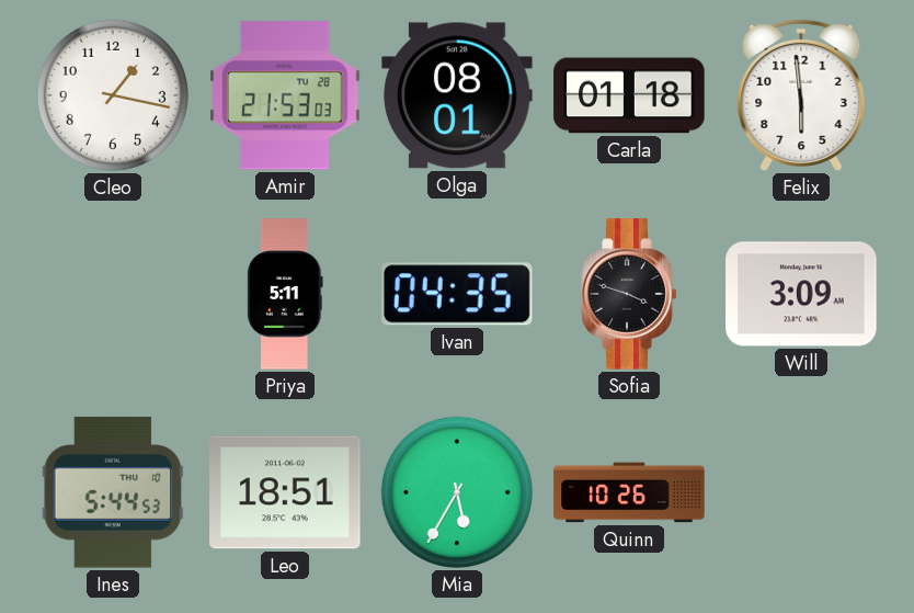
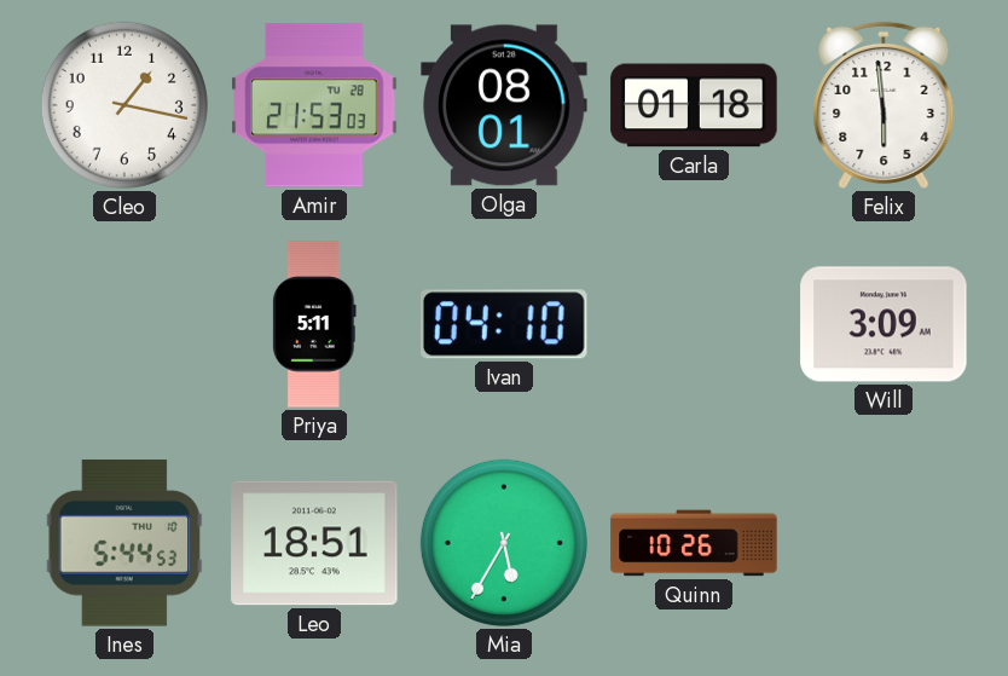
Ivan: 04:35 -> 04:10 (505, 324)
Sofia: 3:48 -> none (629, 294)
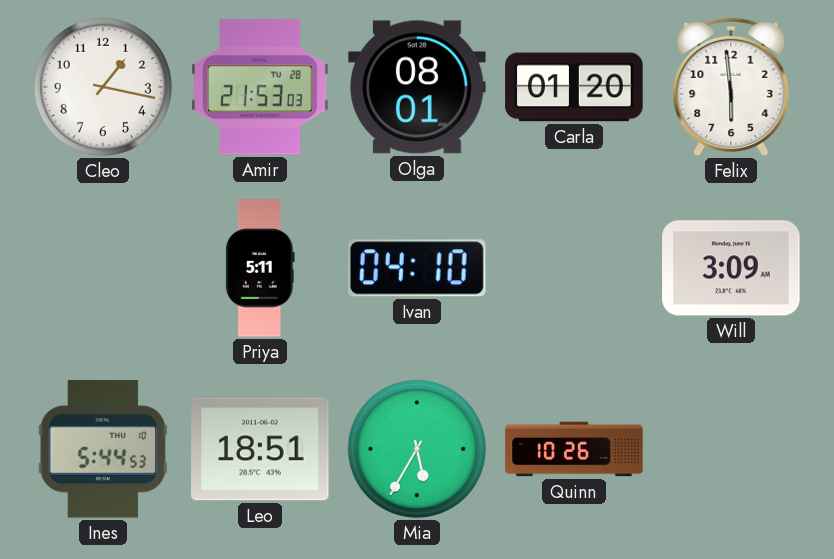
Carla: 01:18 -> 01:20 (574, 87)
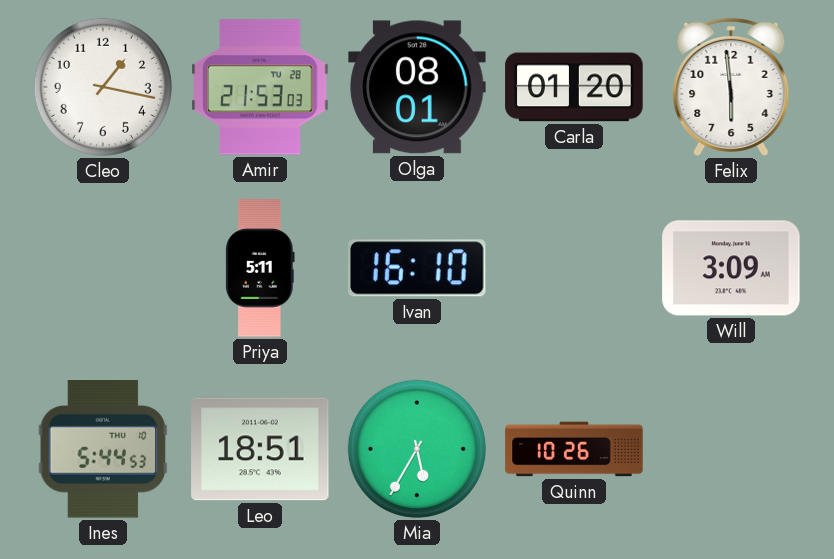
Ivan: 04:10 -> 16:10 (418, 268)
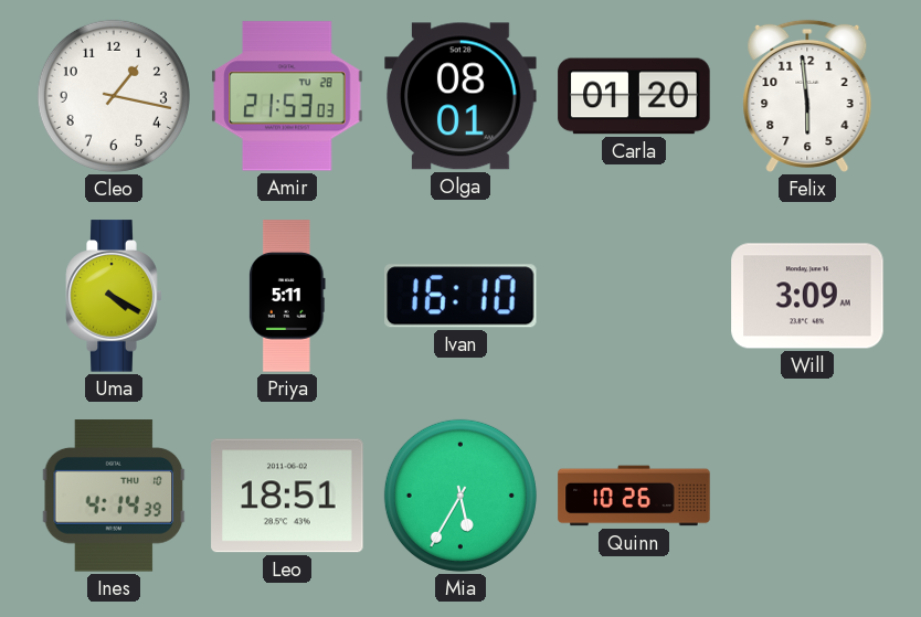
Uma: none -> 4:20 (114, 296)
Ines: 5:44 -> 4:14 (114, 496)
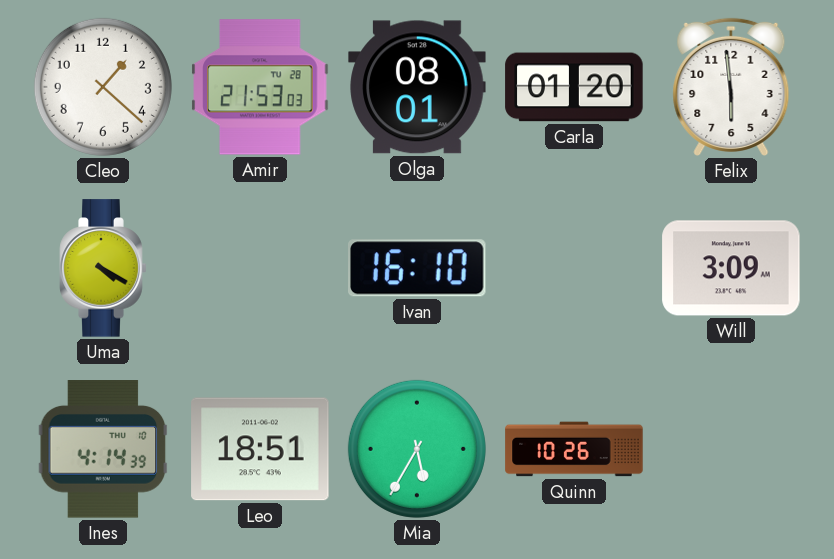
Cleo: 1:17 -> 1:22 (103, 87)
Priya: 5:11 -> none (288, 296)
